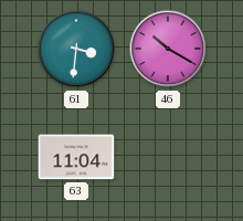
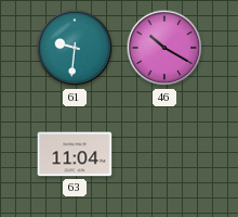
61: 3:31 -> 9:31 (75, 48)
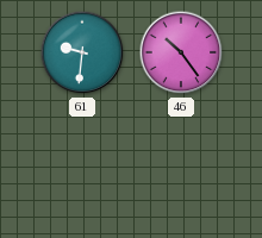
46: 10:20 -> 10:24 (181, 52)
63: 11:04 -> none (75, 154)
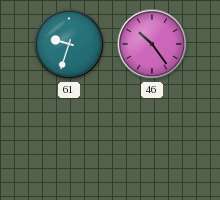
61: 9:31 -> 9:33 (69, 44)
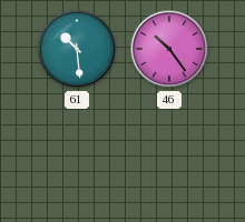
61: 9:33 -> 10:29 (77, 49)
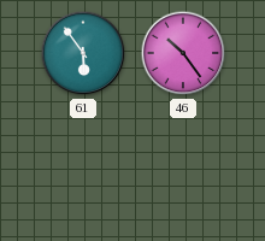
61: 10:29 -> 5:54 (83, 53)
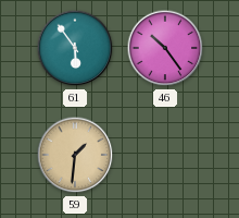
59: none -> 1:31 (75, 155)
